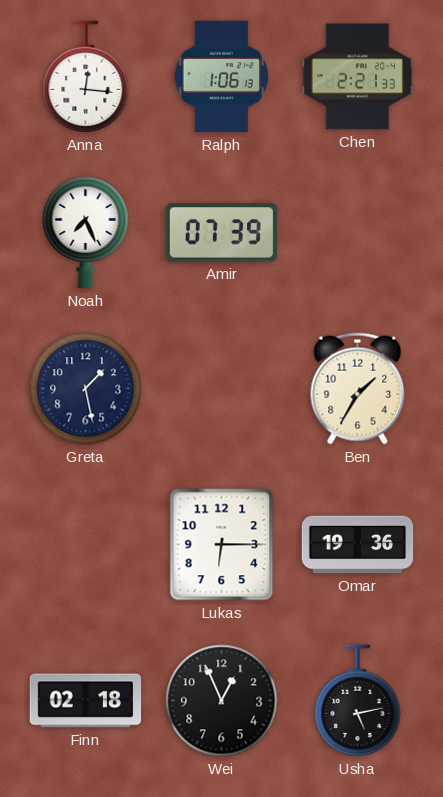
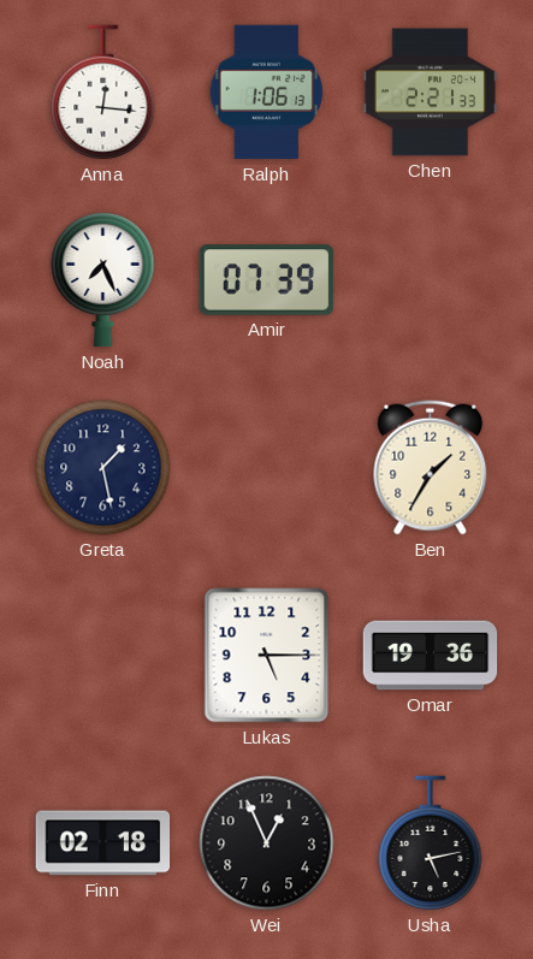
Lukas: 6:15 -> 5:15 (267, 656)
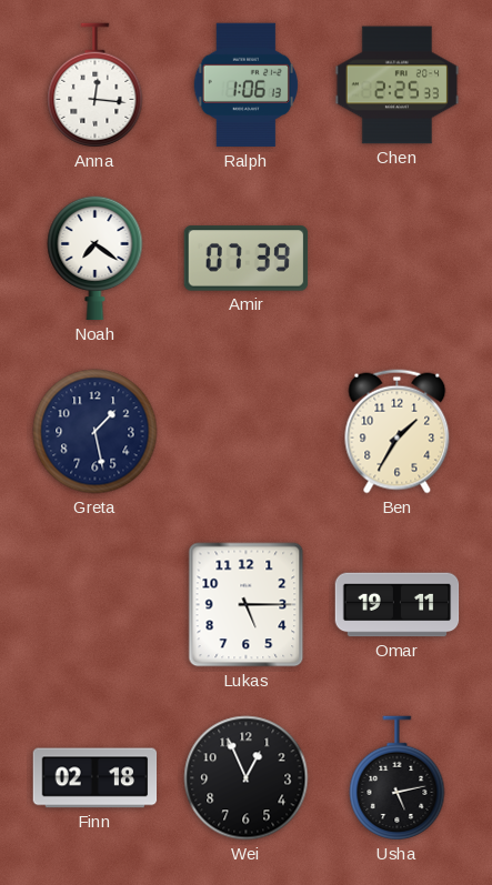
Chen: 2:21 -> 2:25 (398, 86)
Noah: 7:26 -> 7:21 (96, 258)
Omar: 19:36 -> 19:11 (398, 605)
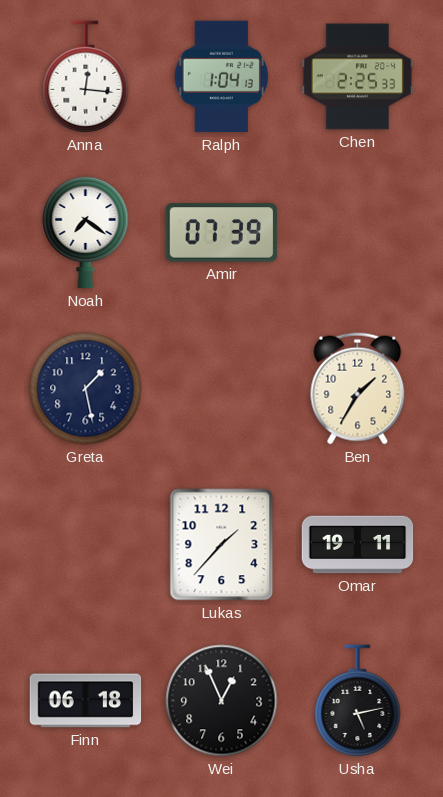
Ralph: 1:06 -> 1:04 (221, 77)
Lukas: 5:15 -> 1:37 (222, 545)
Finn: 02:18 -> 06:18 (86, 701)
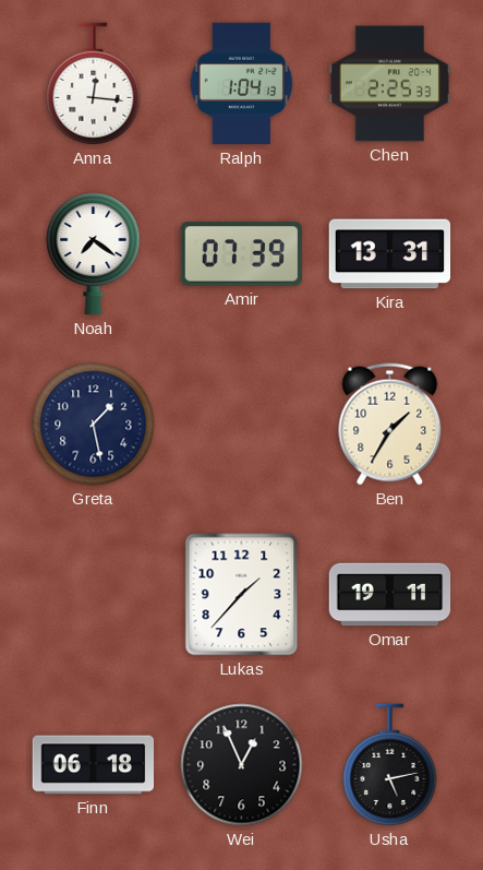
Kira: none -> 13:31 (390, 254)
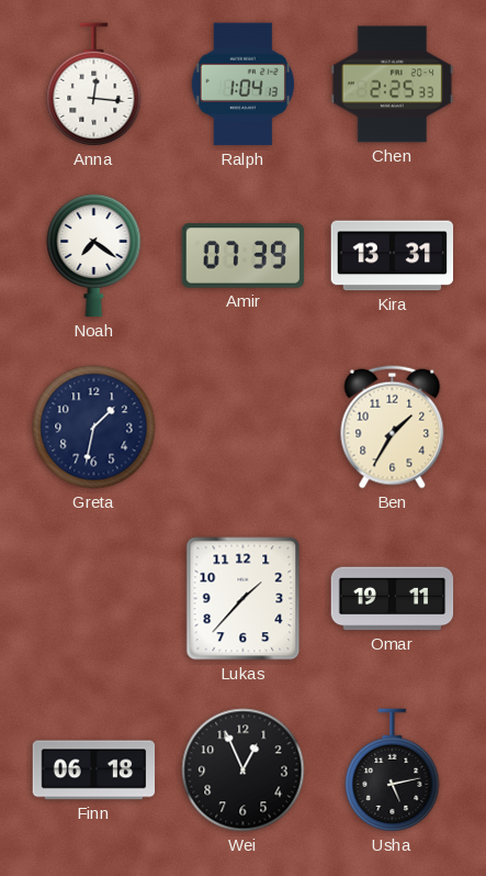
Greta: 1:28 -> 1:32 (94, 428)
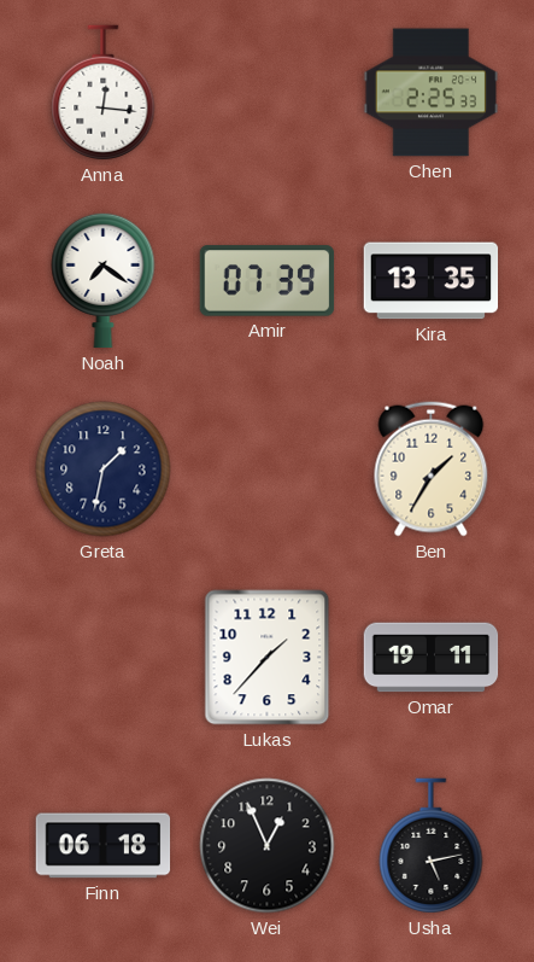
Ralph: 1:04 -> none (242, 85)
Kira: 13:31 -> 13:35 (432, 281)
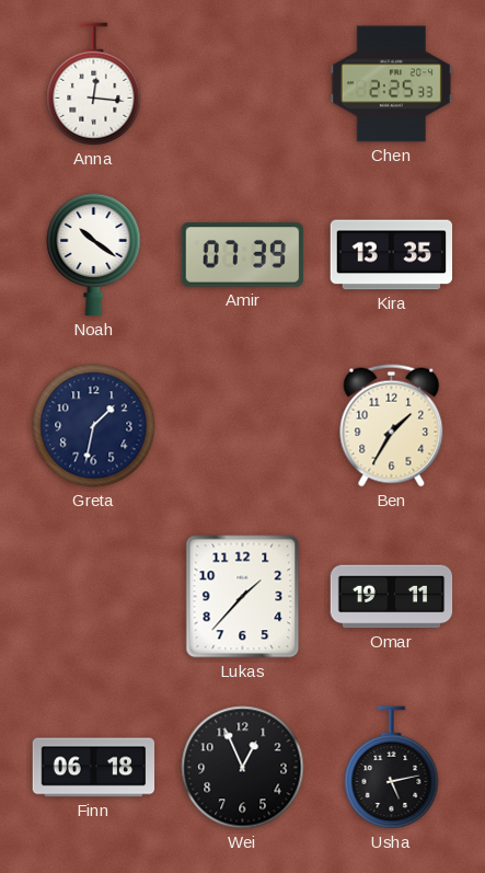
Noah: 7:21 -> 10:21 (94, 254)
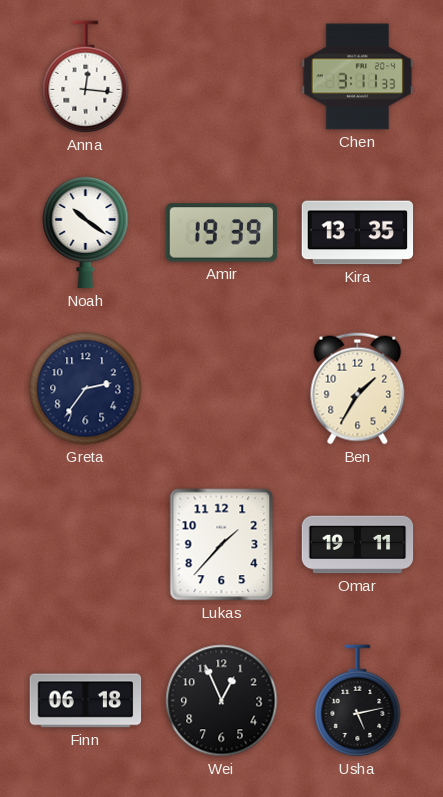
Chen: 2:25 -> 3:11 (358, 77)
Amir: 07:39 -> 19:39 (222, 233)
Greta: 1:32 -> 2:36 (86, 389)
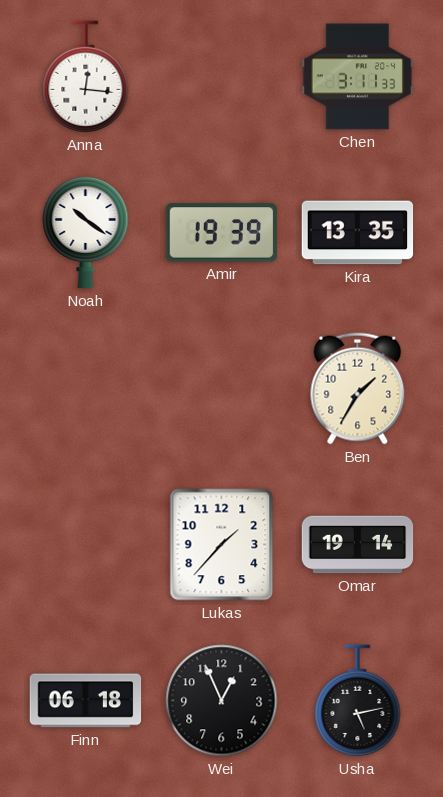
Greta: 2:36 -> none (86, 389)
Omar: 19:11 -> 19:14 (358, 545)
